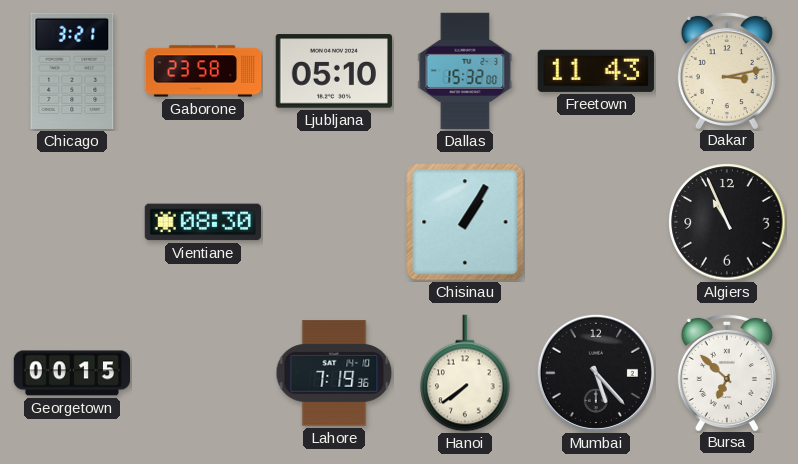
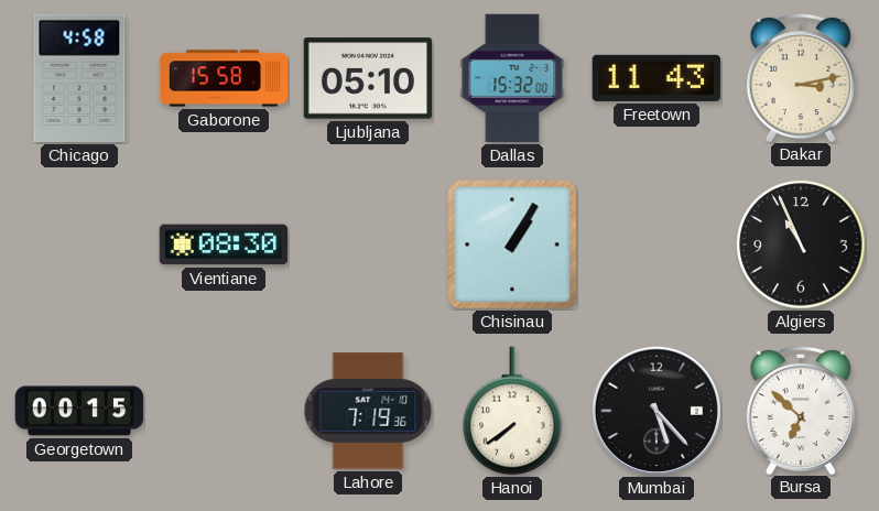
Chicago: 3:21 -> 4:58 (79, 78)
Gaborone: 23:58 -> 15:58 (224, 78)
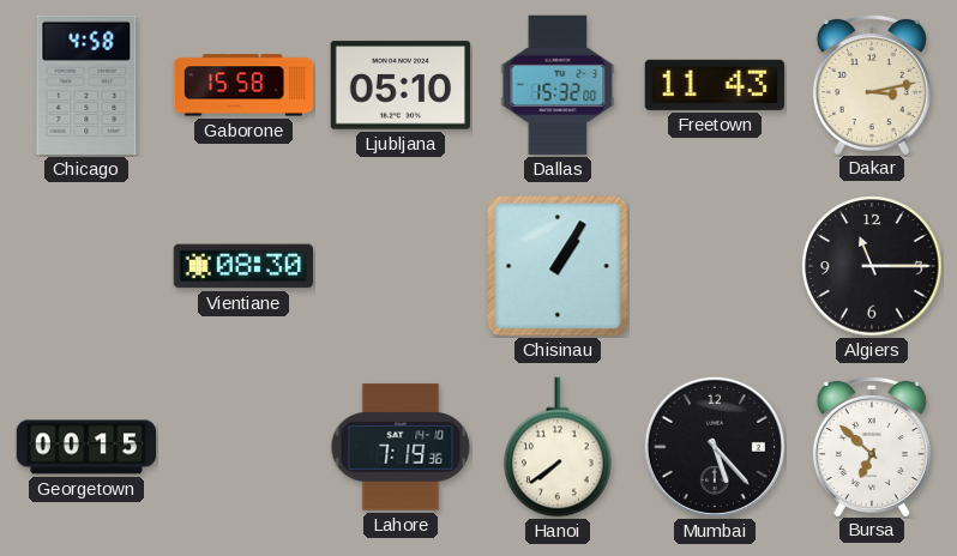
Algiers: 10:56 -> 11:15 (872, 266)
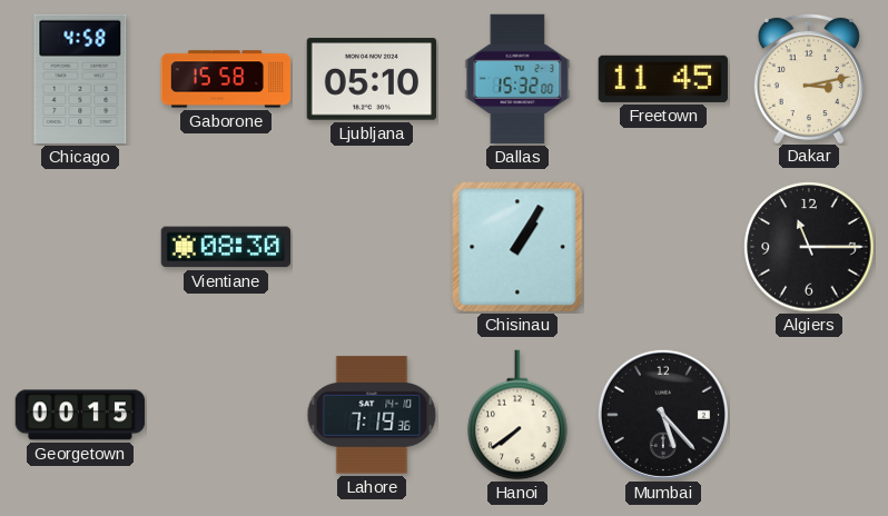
Freetown: 11:43 -> 11:45 (663, 79)
Bursa: 6:52 -> none (872, 446)
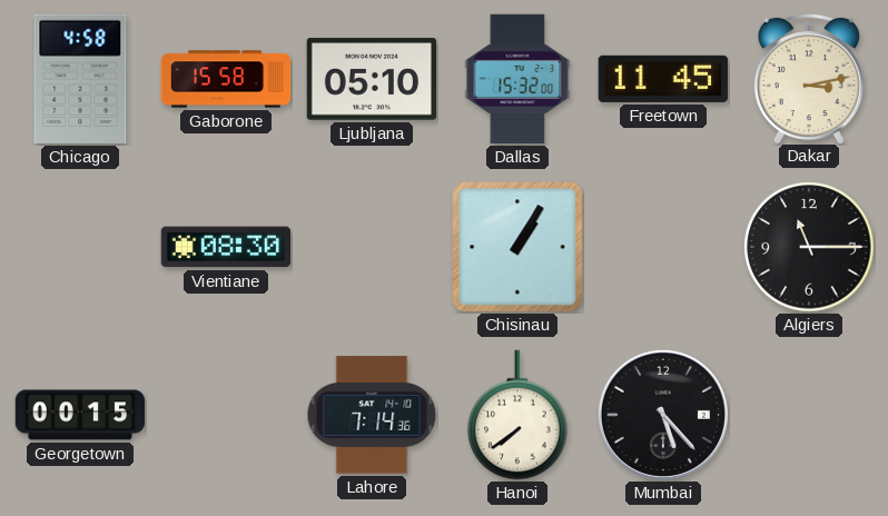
Lahore: 7:19 -> 7:14 (372, 415)
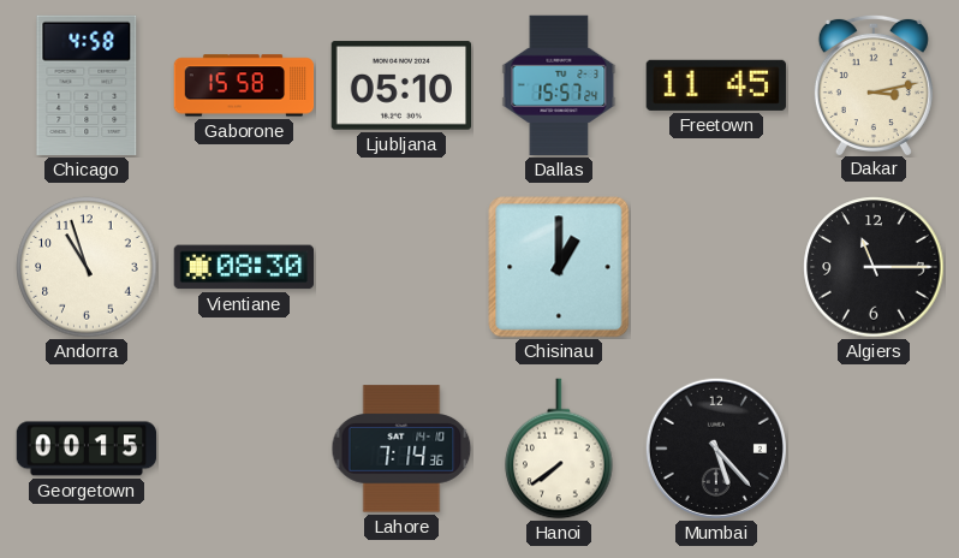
Dallas: 15:32 -> 15:57 (559, 85)
Andorra: none -> 10:57 (87, 267)
Chisinau: 1:05 -> 1:00 (559, 267)
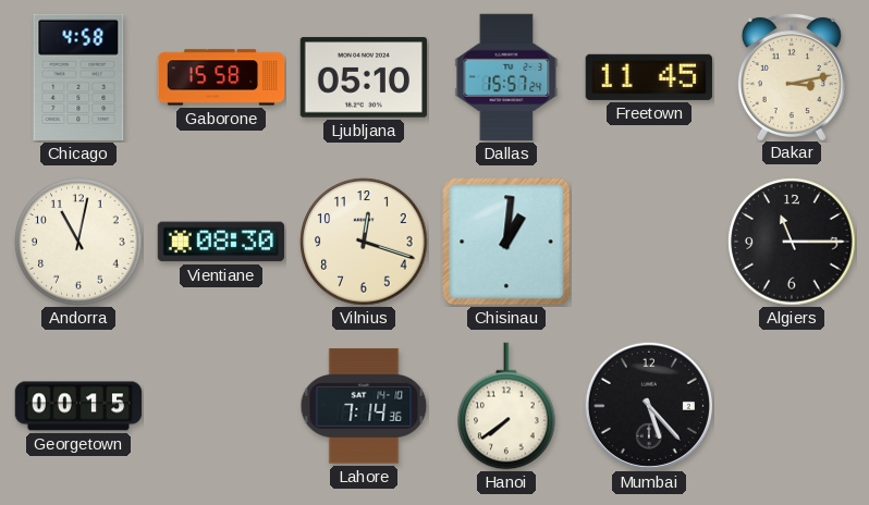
Andorra: 10:57 -> 11:02 (78, 242)
Vilnius: none -> 12:18 (364, 242)
Chisinau: 1:00 -> 1:01 (506, 242)
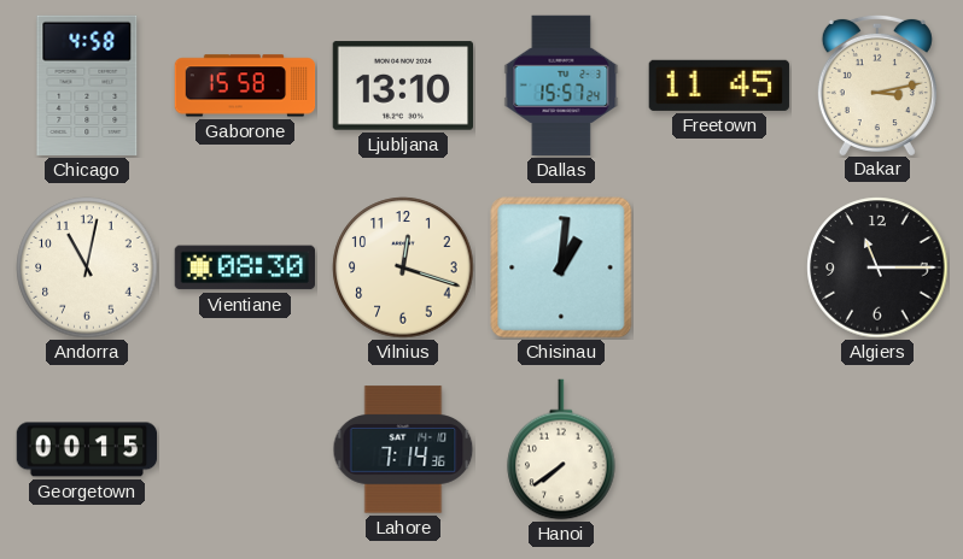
Ljubljana: 05:10 -> 13:10 (402, 86)
Mumbai: 5:23 -> none (649, 406)
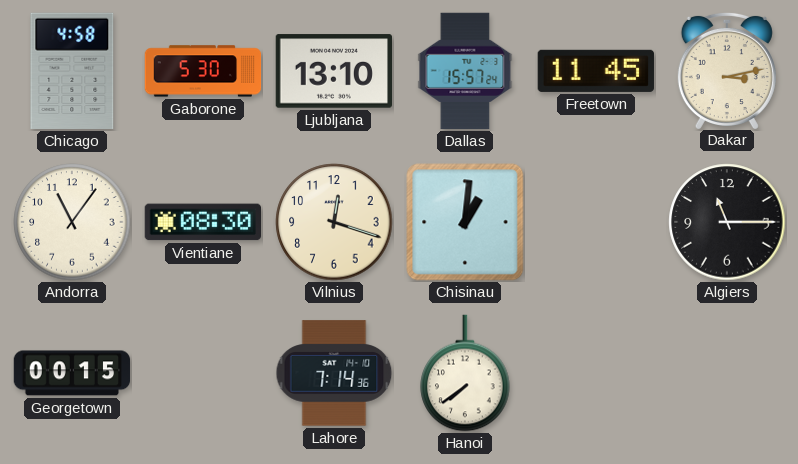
Gaborone: 15:58 -> 5:30 (203, 71)
Andorra: 11:02 -> 11:06 (72, 222)
